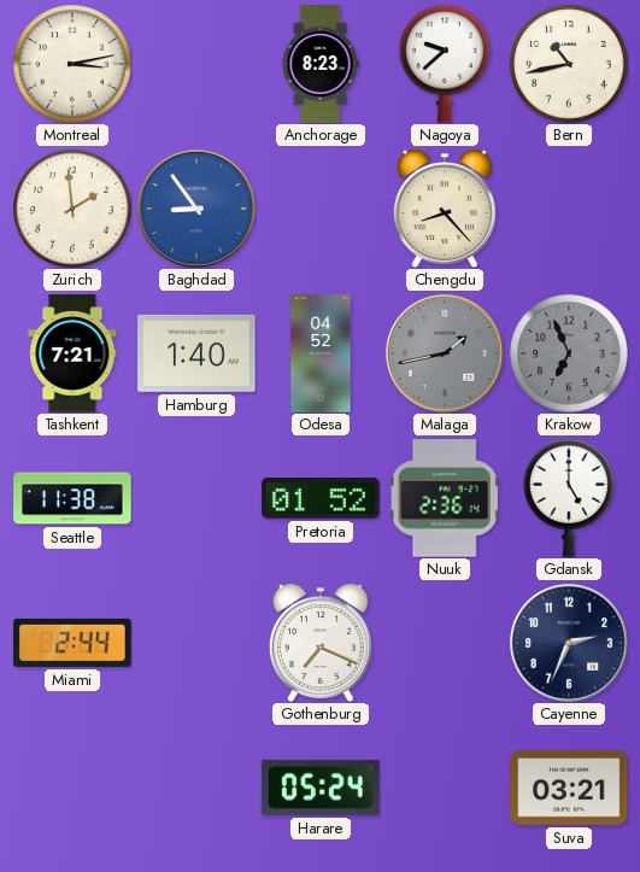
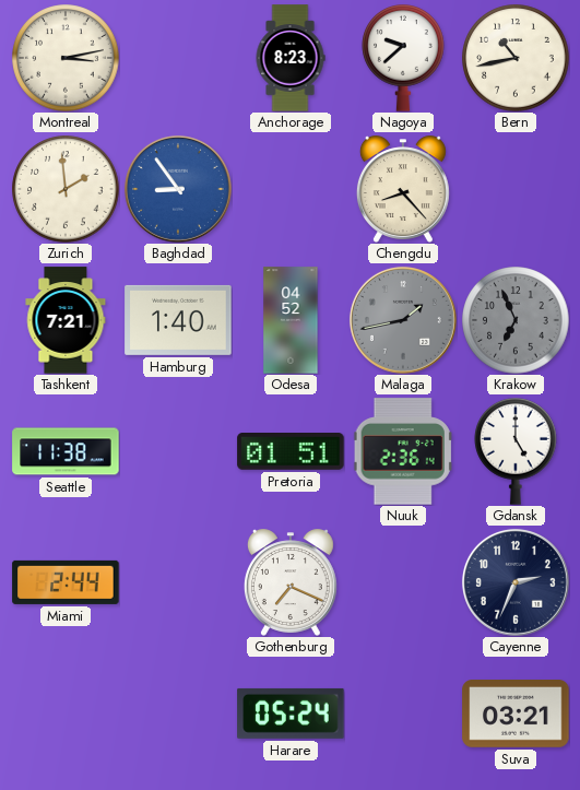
Pretoria: 01:52 -> 01:51 (291, 452)
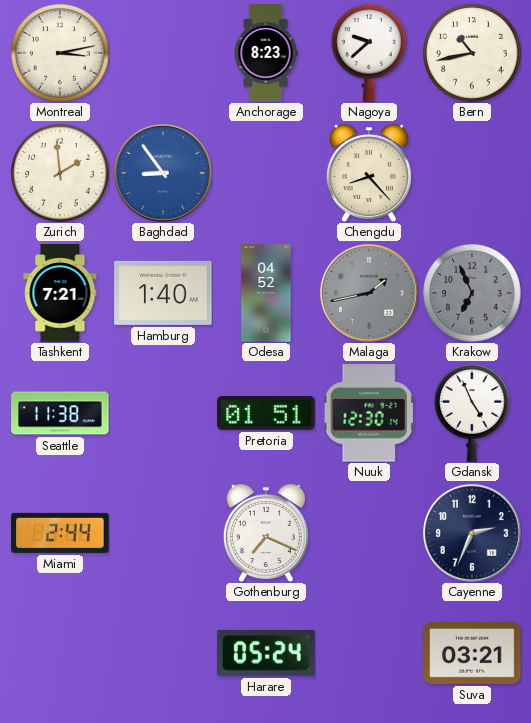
Nuuk: 2:36 -> 12:30 (369, 413)
Gdansk: 5:00 -> 4:56 (472, 414)
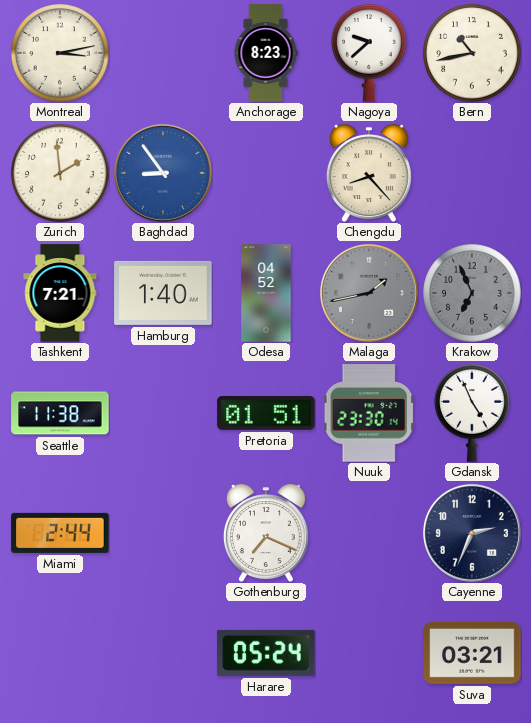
Nuuk: 12:30 -> 23:30 (369, 413)
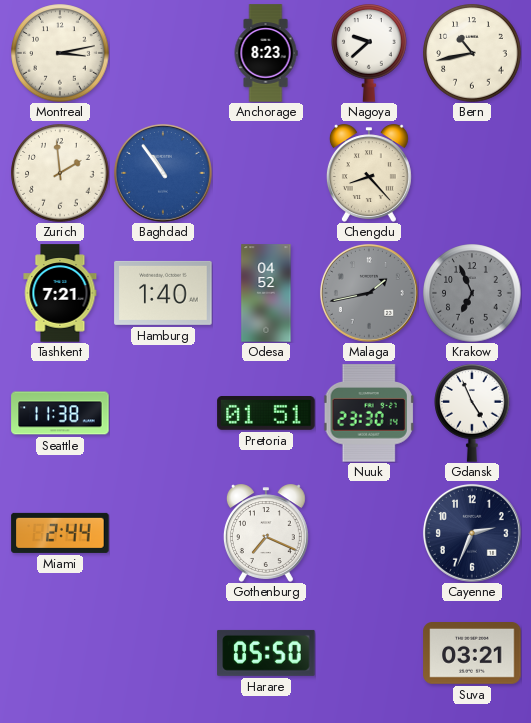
Baghdad: 8:54 -> 10:54 (163, 173)
Harare: 05:24 -> 05:50 (266, 653)
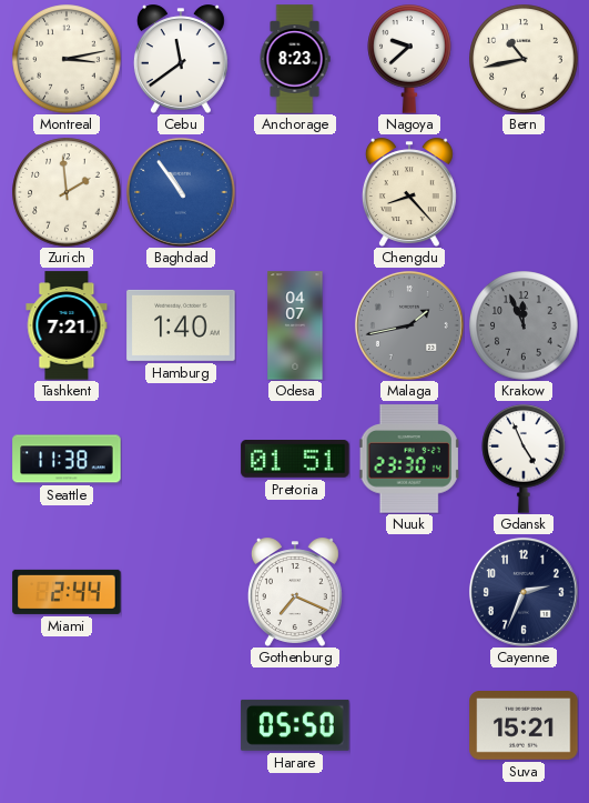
Cebu: none -> 11:39 (181, 59)
Odesa: 04:52 -> 04:07 (295, 325)
Krakow: 6:56 -> 11:56 (524, 325)
Suva: 03:21 -> 15:21 (524, 726)
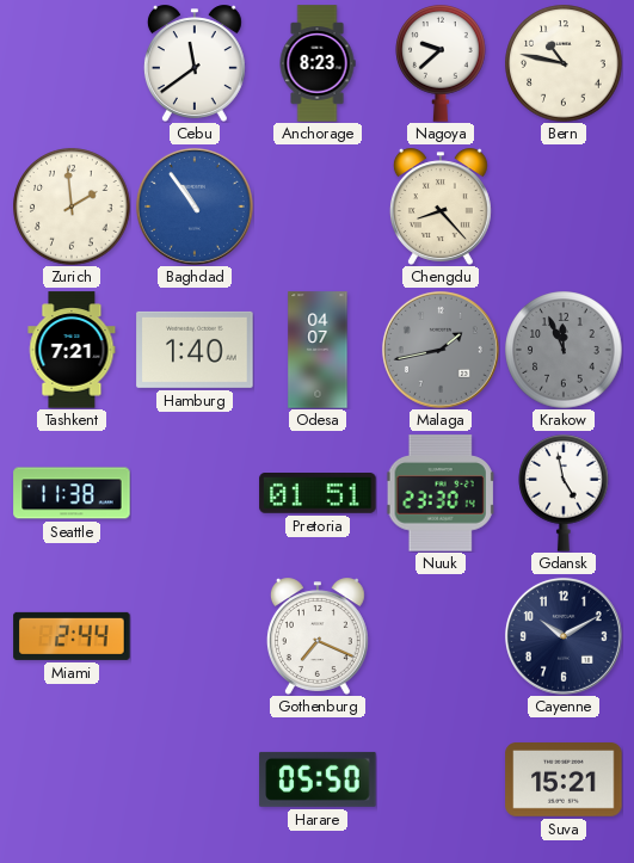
Montreal: 3:13 -> none (67, 59)
Bern: 10:43 -> 10:47 (564, 63)
Gdansk: 4:56 -> 4:58 (564, 494)
Cayenne: 2:34 -> 10:10 (564, 636)
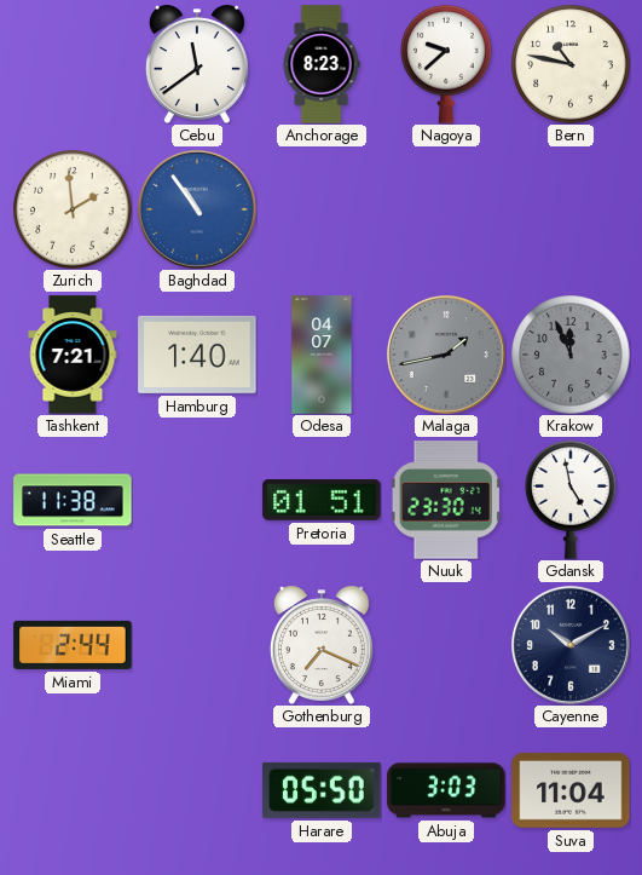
Chengdu: 8:23 -> none (441, 206)
Abuja: none -> 3:03 (446, 790)
Suva: 15:21 -> 11:04 (571, 791)
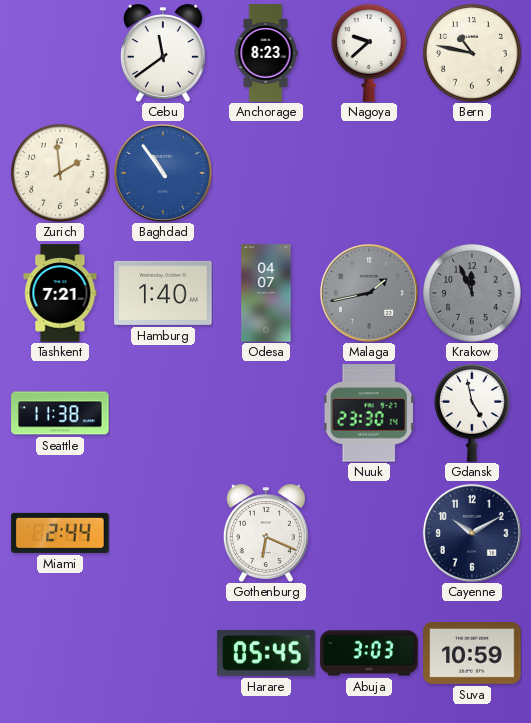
Pretoria: 01:51 -> none (322, 501)
Gothenburg: 7:19 -> 6:19 (266, 533)
Harare: 05:50 -> 05:45 (266, 653)
Suva: 11:04 -> 10:59 (472, 654)
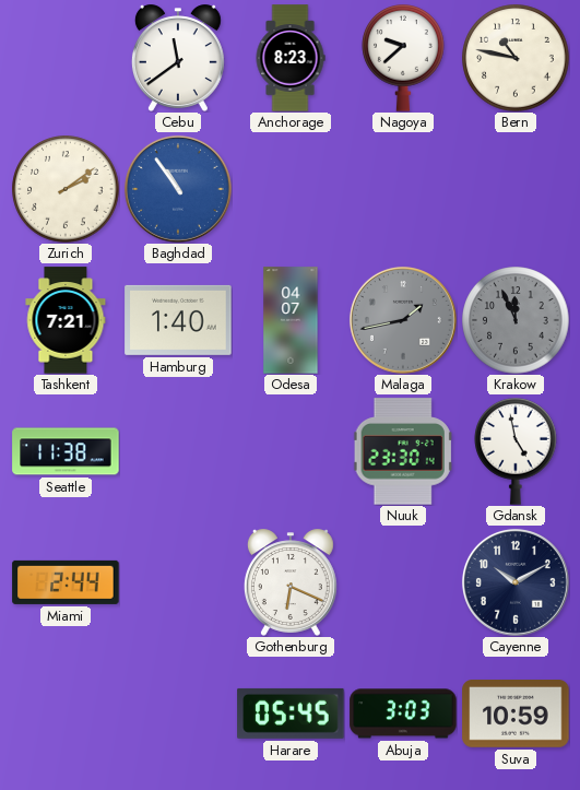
Zurich: 1:59 -> 2:09 (66, 189)
